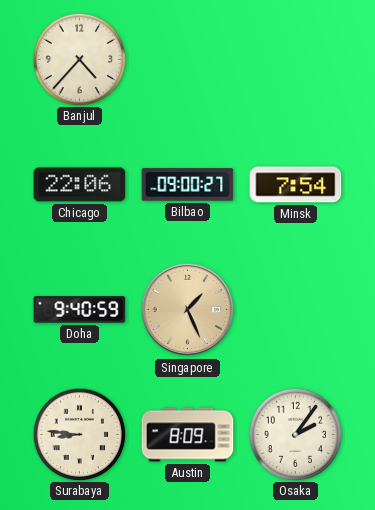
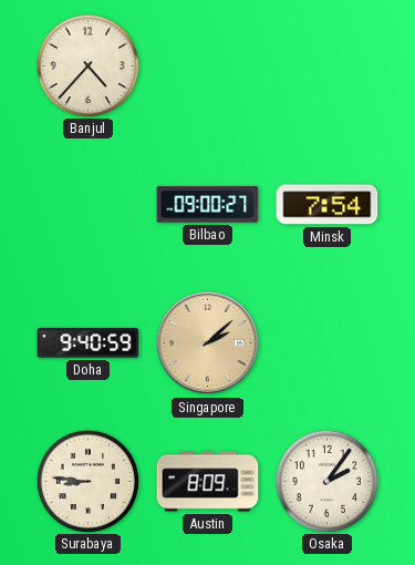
Chicago: 22:06 -> none (80, 185)
Singapore: 1:26 -> 2:08 (208, 343)
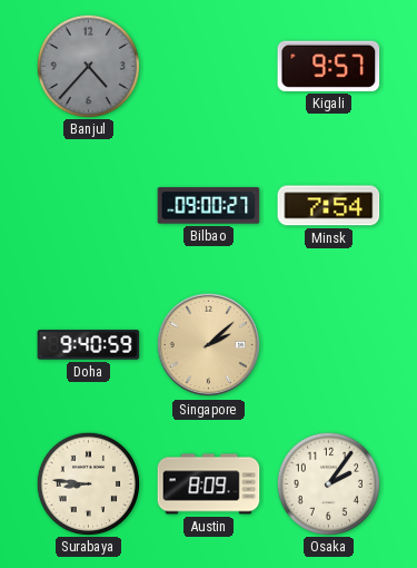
Banjul dial: cream -> grey (88, 66)
Kigali: none -> 9:57 (329, 66)
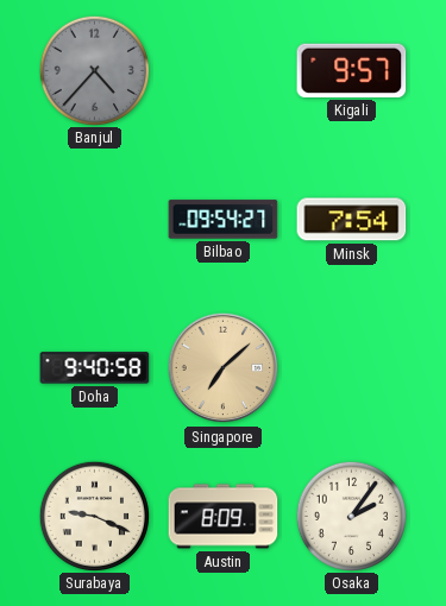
Bilbao: 09:00 -> 09:54 (224, 220)
Doha: 9:40:59 -> 9:40:58 (95, 368)
Singapore: 2:08 -> 7:08 (224, 368)
Surabaya: 8:46 -> 9:19 (94, 516)
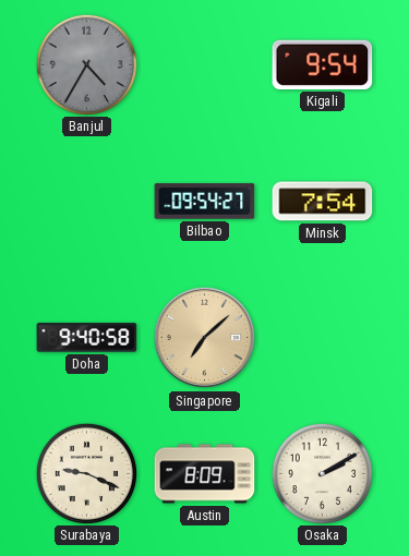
Banjul: 4:37 -> 4:35 (86, 64)
Kigali: 9:57 -> 9:54 (323, 64)
Osaka: 2:06 -> 2:10 (322, 473)
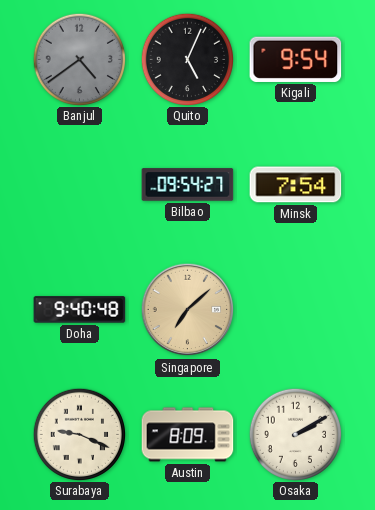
Banjul: 4:35 -> 4:39 (79, 59)
Quito: none -> 5:04 (187, 59)
Doha: 9:40:58 -> 9:40:48 (80, 310)
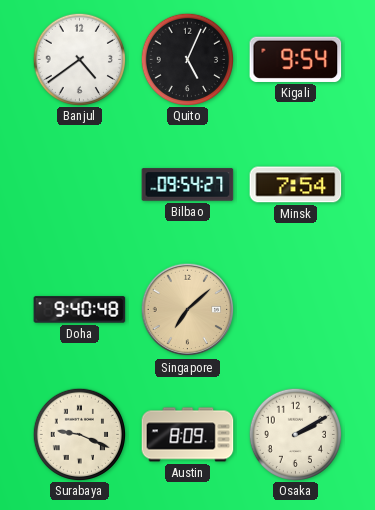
Banjul dial: grey -> white (79, 59)
